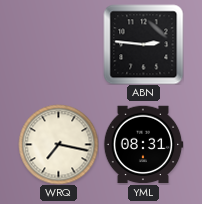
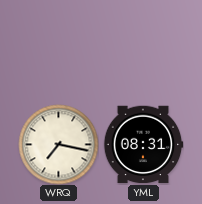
ABN: 2:46 -> none (143, 44)
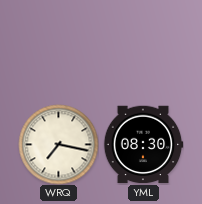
YML: 08:31 -> 08:30 (143, 145)
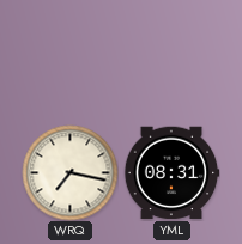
YML: 08:30 -> 08:31 (171, 173)
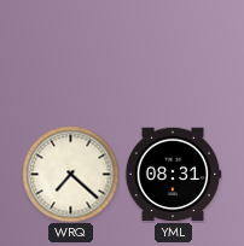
WRQ: 7:17 -> 7:22 (70, 174)
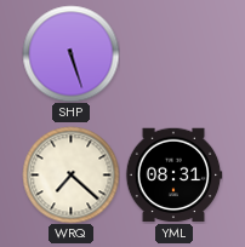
SHP: none -> 5:27 (70, 53)
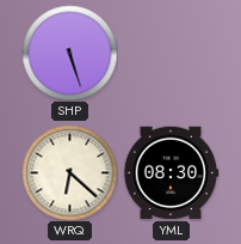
WRQ: 7:22 -> 6:22 (69, 172)
YML: 08:31 -> 08:30 (171, 173)
